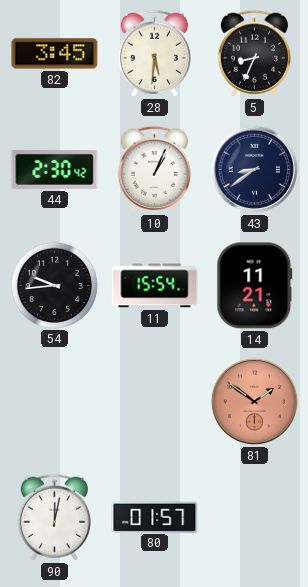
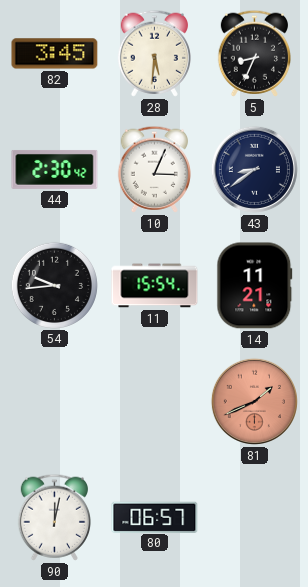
10: 1:04 -> 3:04 (154, 169)
81: 1:51 -> 1:41 (254, 401)
80: 01:57 -> 06:57 (155, 517)
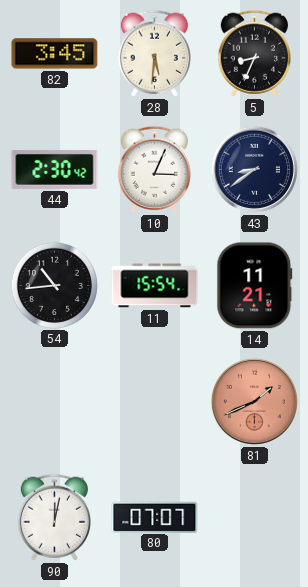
54: 9:44 -> 10:44 (54, 285)
80: 06:57 -> 07:07 (155, 517)
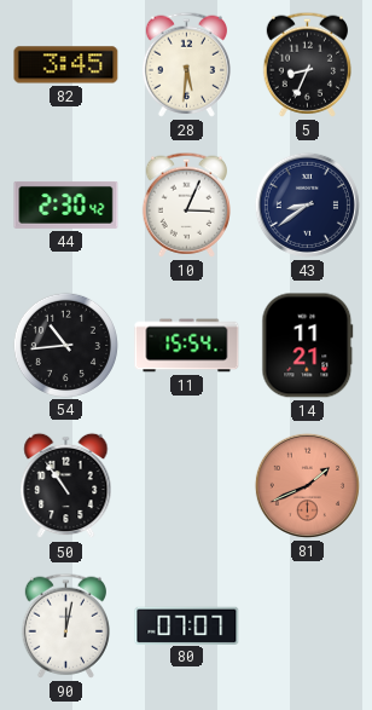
50: none -> 10:54 (66, 486)
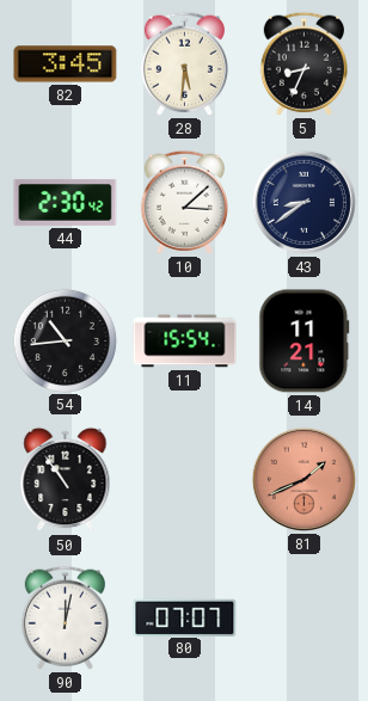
10: 3:04 -> 3:08 (184, 202)
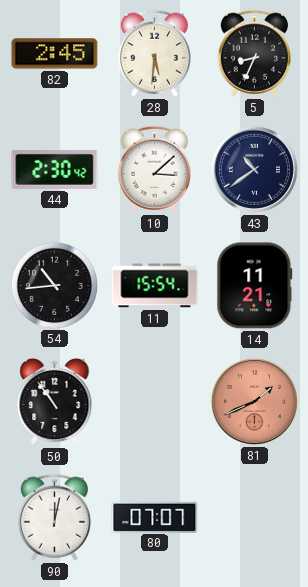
82: 3:45 -> 2:45 (55, 54)
43: 8:39 -> 10:39 (254, 169)
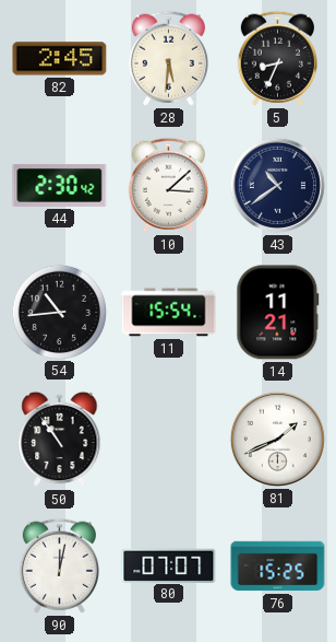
81 dial: salmon -> white (277, 439)
76: none -> 15:25 (278, 567)
